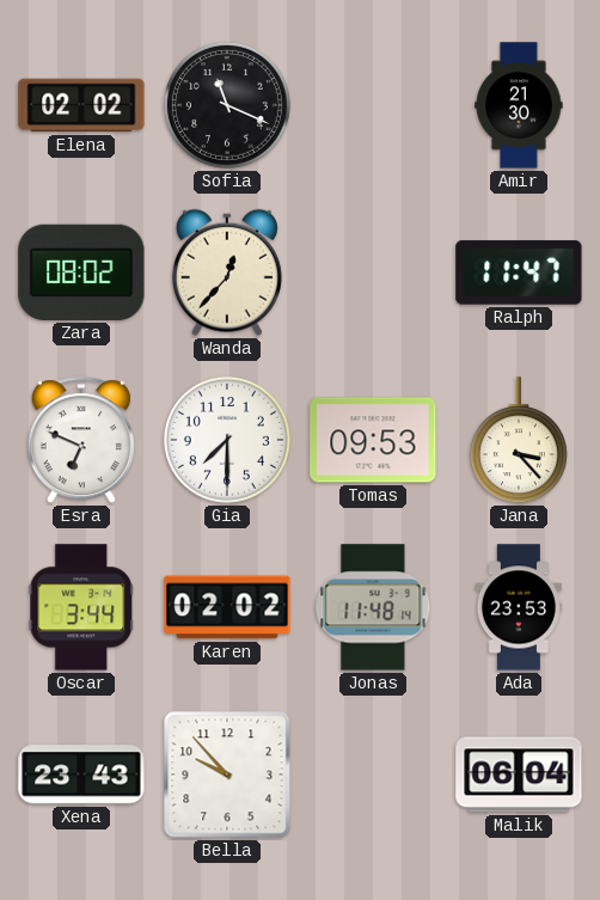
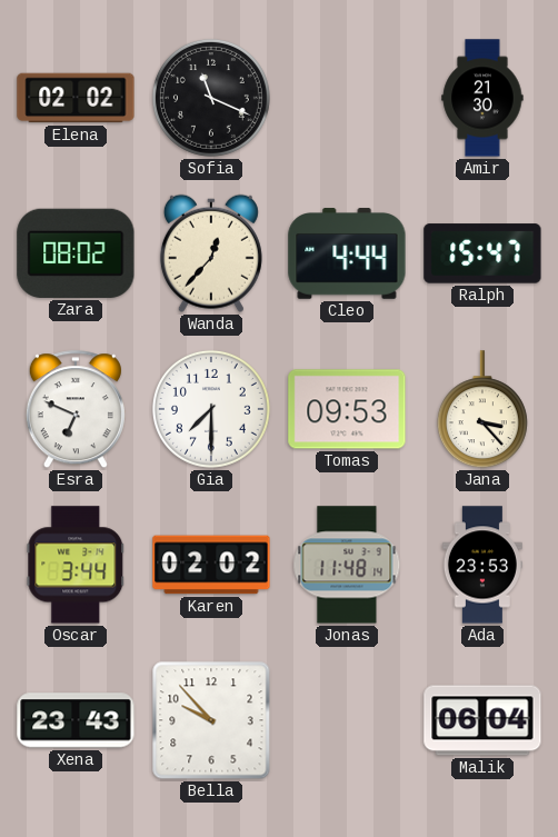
Cleo: none -> 4:44 (347, 253)
Ralph: 11:47 -> 15:47 (482, 253)
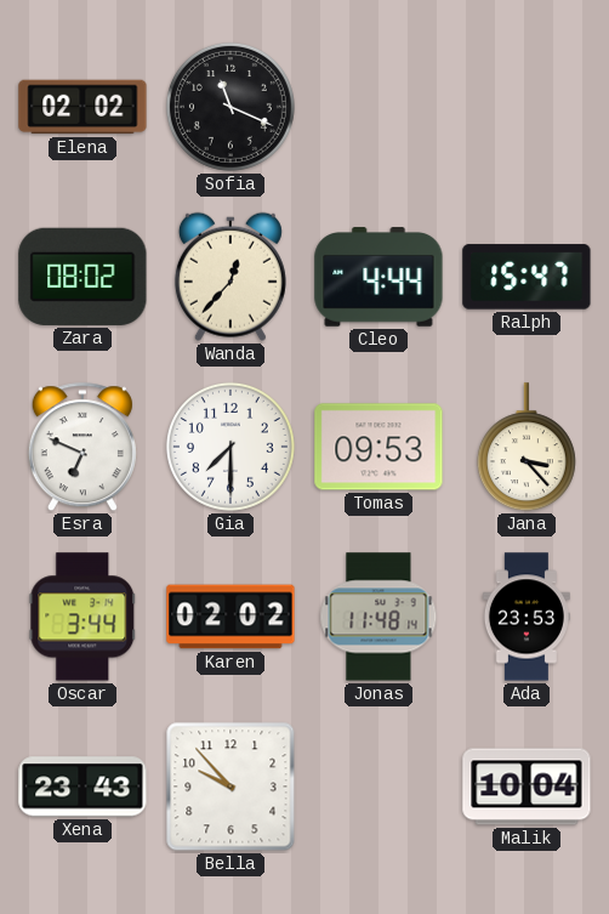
Amir: 21:30 -> none (482, 98)
Malik: 06:04 -> 10:04 (527, 787)
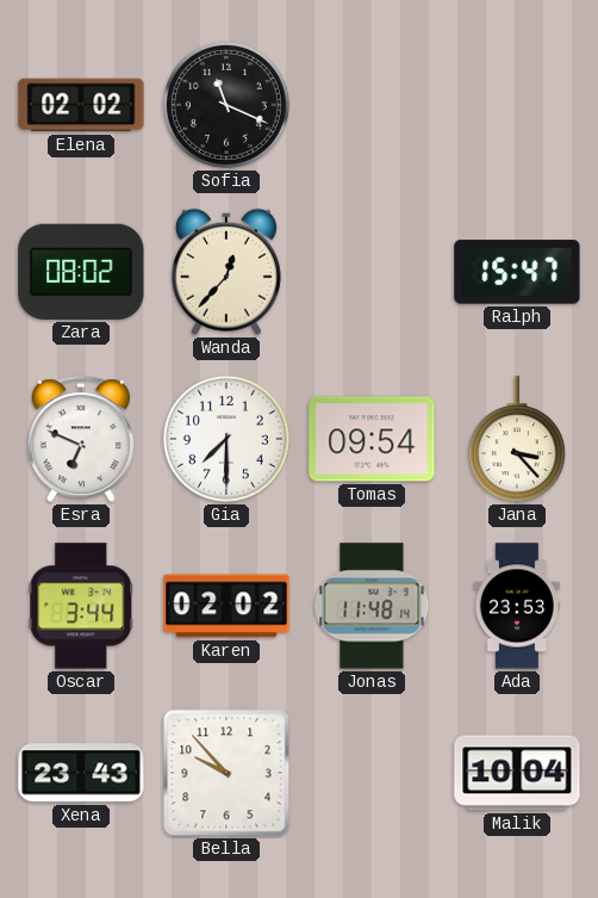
Cleo: 4:44 -> none (379, 277)
Tomas: 09:53 -> 09:54 (372, 439)
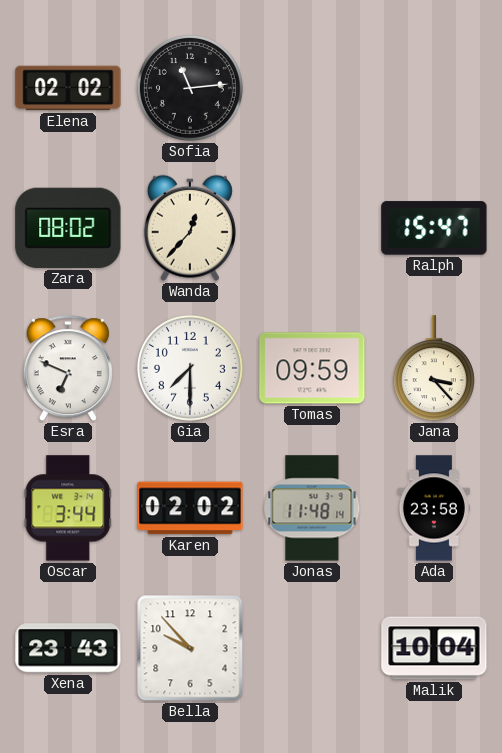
Sofia: 11:19 -> 11:14 (190, 88)
Tomas: 09:54 -> 09:59 (312, 368)
Ada: 23:53 -> 23:58 (434, 508)
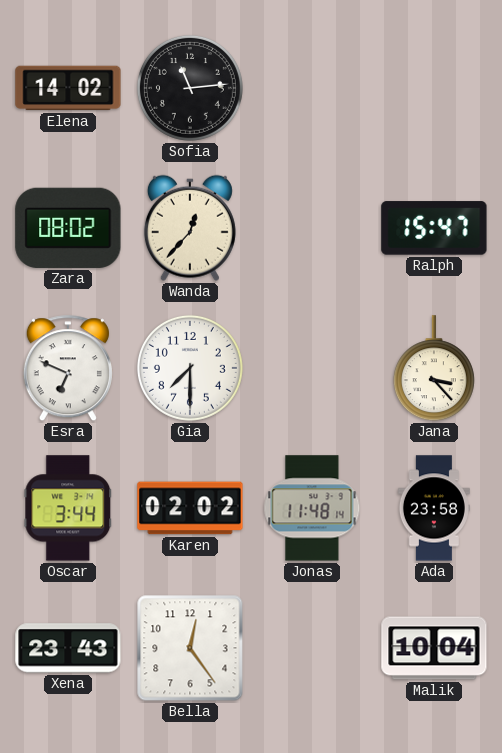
Elena: 02:02 -> 14:02 (68, 88)
Tomas: 09:59 -> none (312, 368)
Bella: 9:53 -> 12:24 (190, 648)
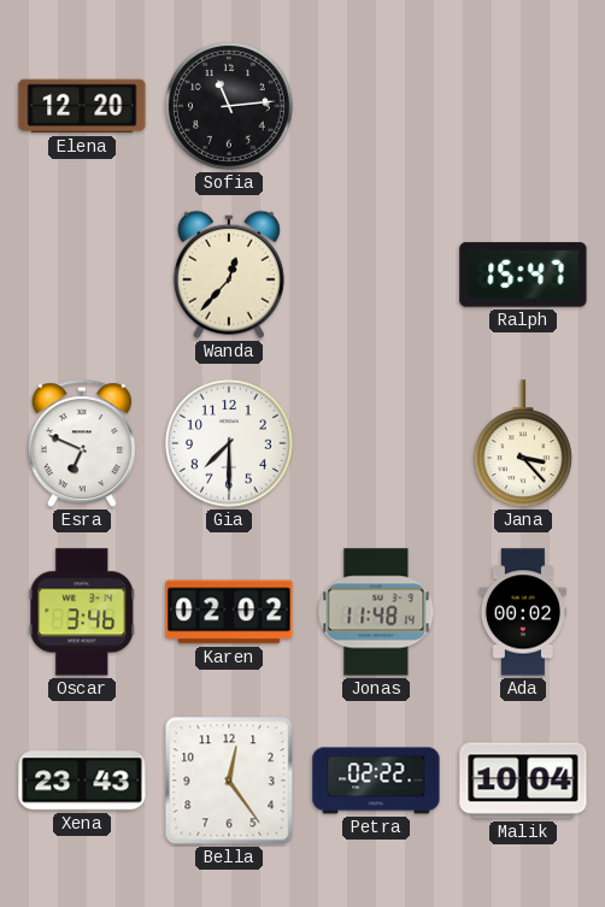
Elena: 14:02 -> 12:20 (82, 106)
Zara: 08:02 -> none (68, 228)
Oscar: 3:44 -> 3:46 (82, 612)
Ada: 23:58 -> 00:02 (523, 612)
Petra: none -> 02:22 (376, 781)
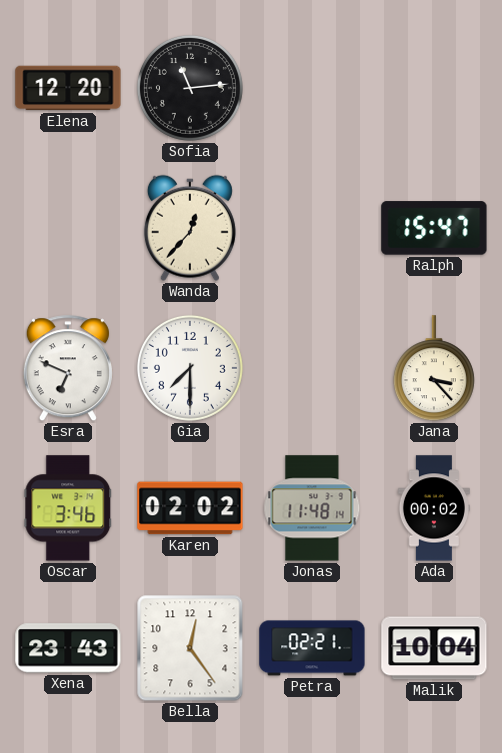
Petra: 02:22 -> 02:21 (312, 648)
